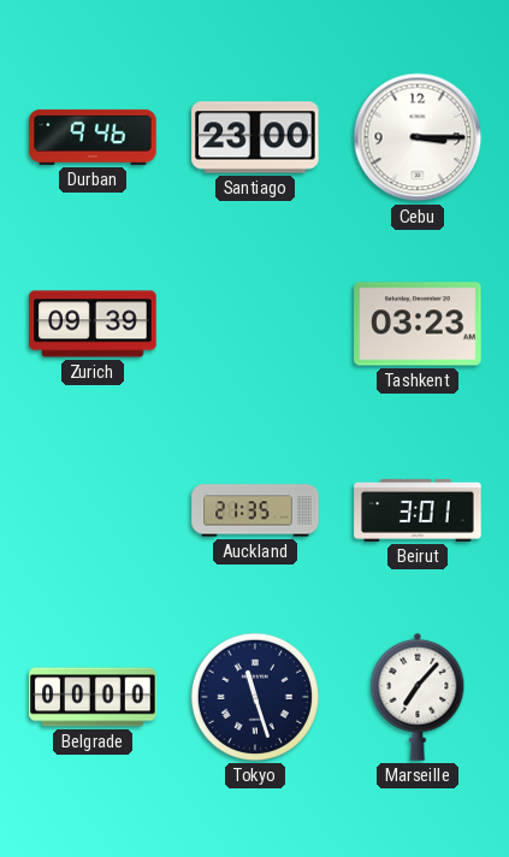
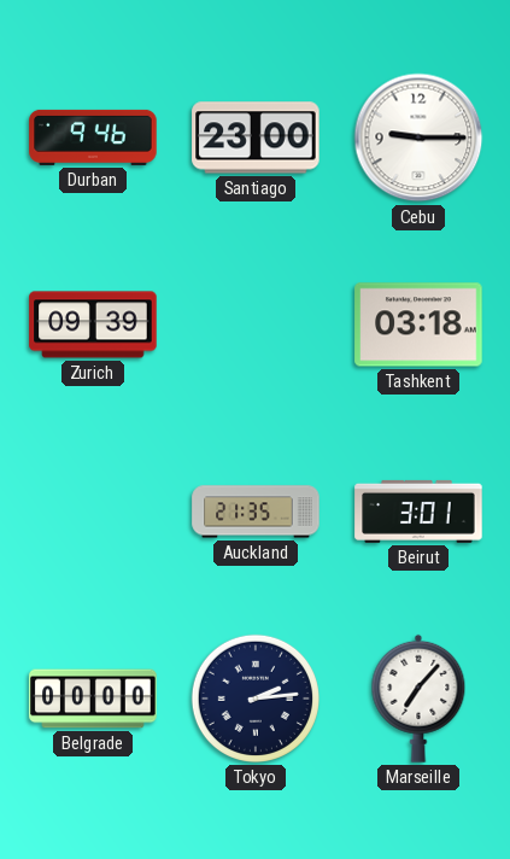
Cebu: 3:15 -> 9:15 (418, 138)
Tashkent: 03:23 -> 03:18 (418, 325)
Tokyo: 11:27 -> 2:14 (256, 699)
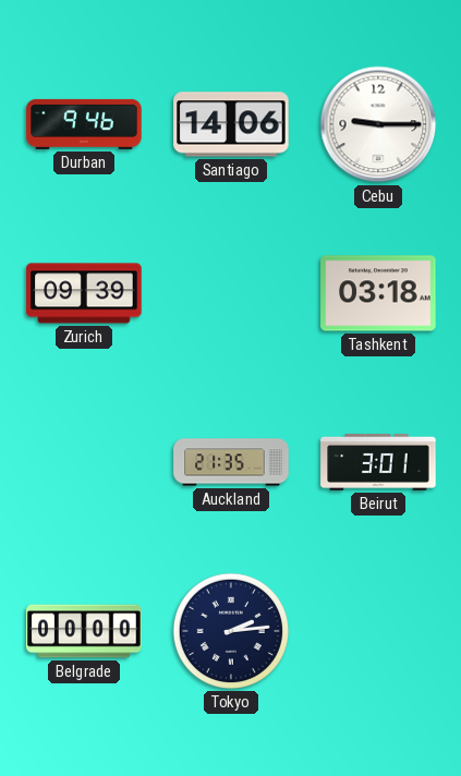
Santiago: 23:00 -> 14:06 (231, 124)
Marseille: 7:07 -> none (418, 699)
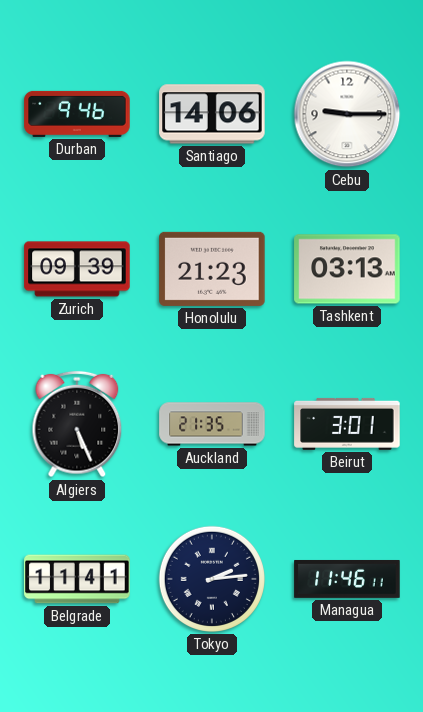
Honolulu: none -> 21:23 (212, 269)
Tashkent: 03:18 -> 03:13 (347, 269)
Algiers: none -> 5:26 (77, 424)
Belgrade: 00:00 -> 11:41 (77, 579)
Managua: none -> 11:46 (347, 579)
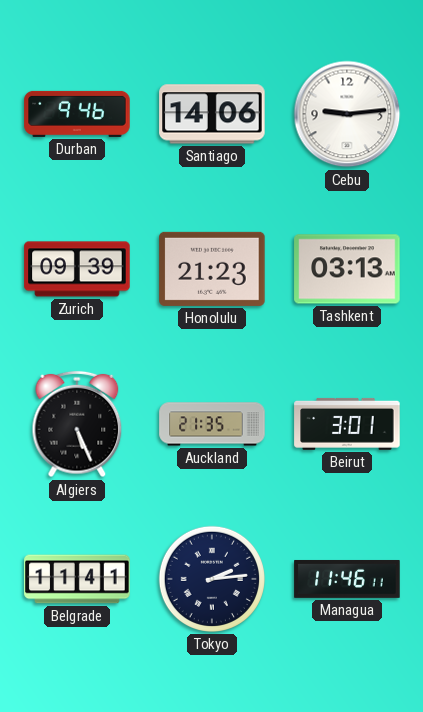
Cebu: 9:15 -> 9:14 (347, 114)
